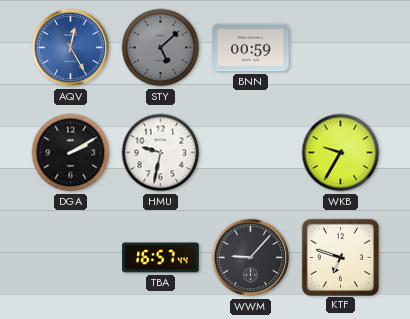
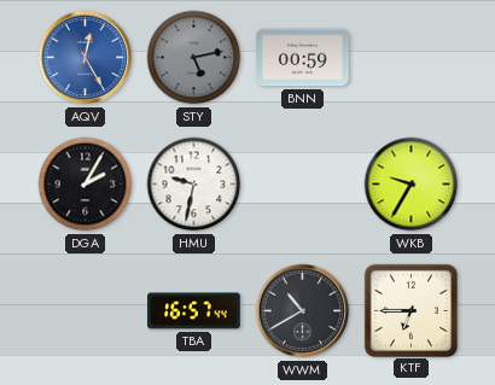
STY: 5:08 -> 5:13 (194, 58)
DGA: 2:10 -> 2:05 (86, 185)
WWM: 9:07 -> 10:40 (303, 311)
KTF: 6:48 -> 6:45 (410, 310)
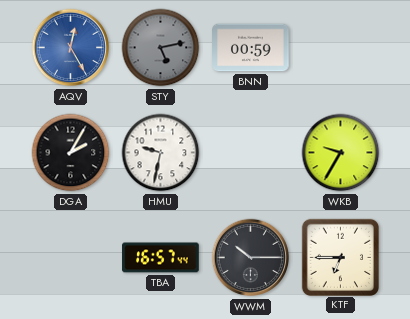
WWM: 10:40 -> 10:15 (251, 258)
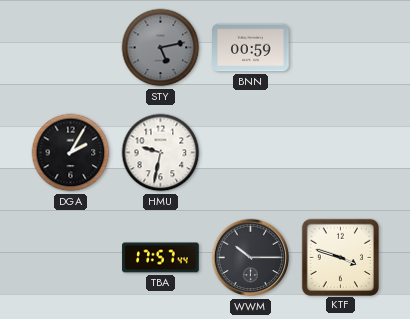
AQV: 12:25 -> none (71, 48)
WKB: 9:35 -> none (341, 153)
TBA: 16:57 -> 17:57 (161, 258)
KTF: 6:45 -> 3:48 (340, 257)
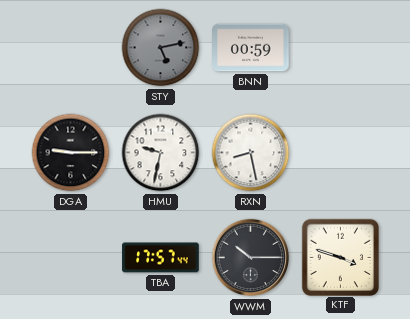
DGA: 2:05 -> 9:15 (71, 153)
RXN: none -> 8:28 (251, 153)
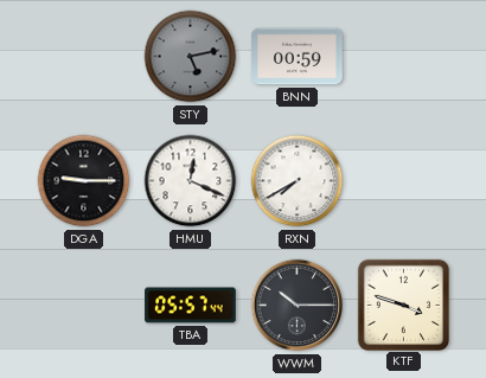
HMU: 9:32 -> 12:19 (191, 181)
RXN: 8:28 -> 7:40 (298, 181)
TBA: 17:57 -> 05:57 (191, 306)
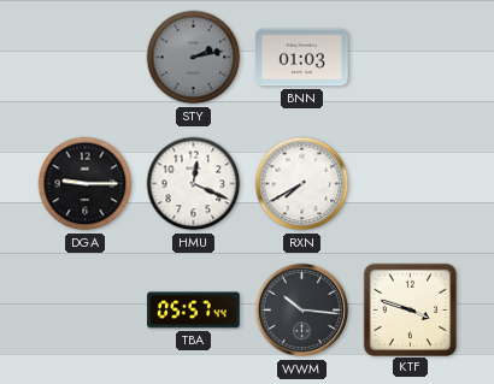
STY: 5:13 -> 2:13 (194, 58)
BNN: 00:59 -> 01:03 (302, 58)
WWM: 10:15 -> 10:16 (302, 311)
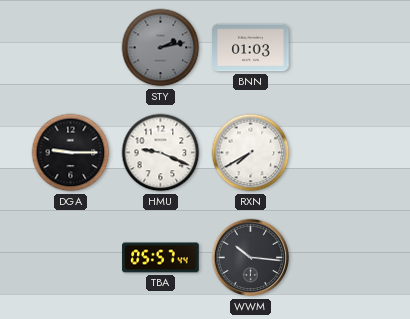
HMU: 12:19 -> 9:19 (161, 153)
KTF: 3:48 -> none (410, 309)
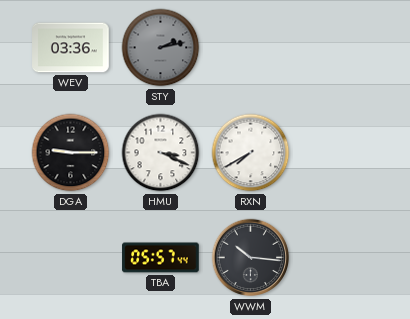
WEV: none -> 03:36 (71, 48)
BNN: 01:03 -> none (251, 48)
HMU: 9:19 -> 3:19 (161, 153)
